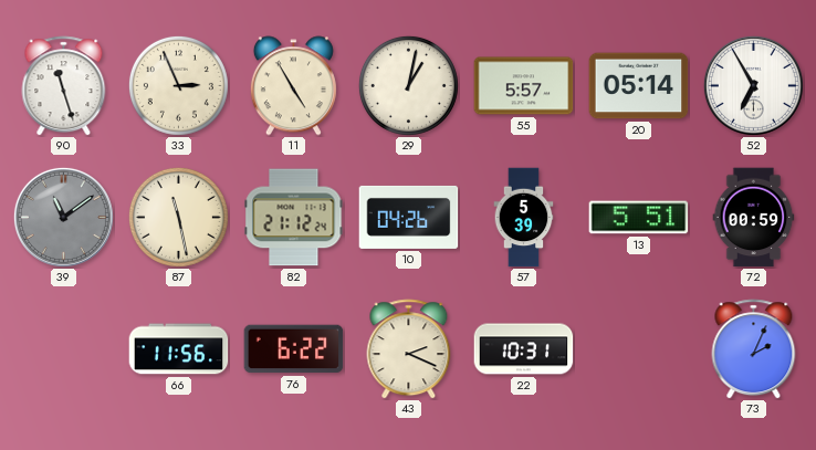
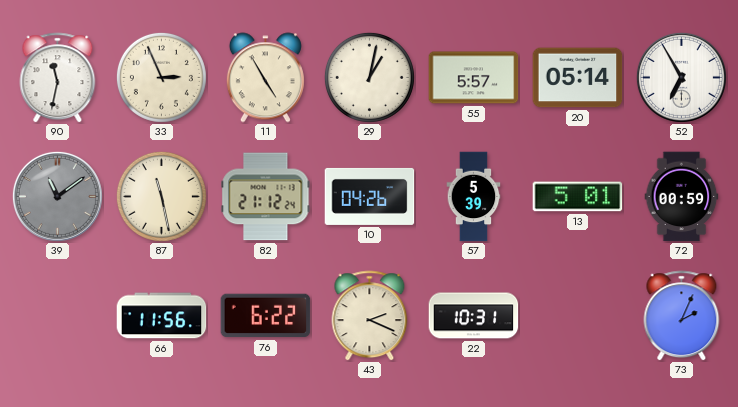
90: 11:27 -> 11:32 (58, 78)
13: 5:51 -> 5:01 (578, 197)
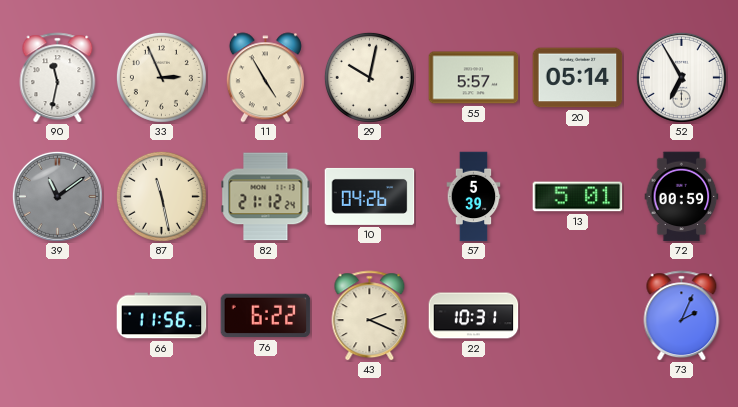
29: 1:02 -> 10:02 (369, 77)
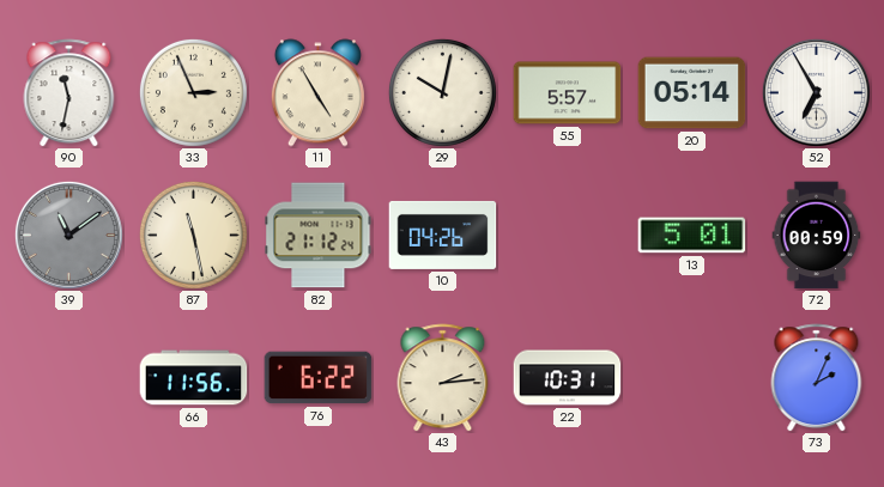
57: 5:39 -> none (474, 197)
43: 2:19 -> 2:14 (443, 378)
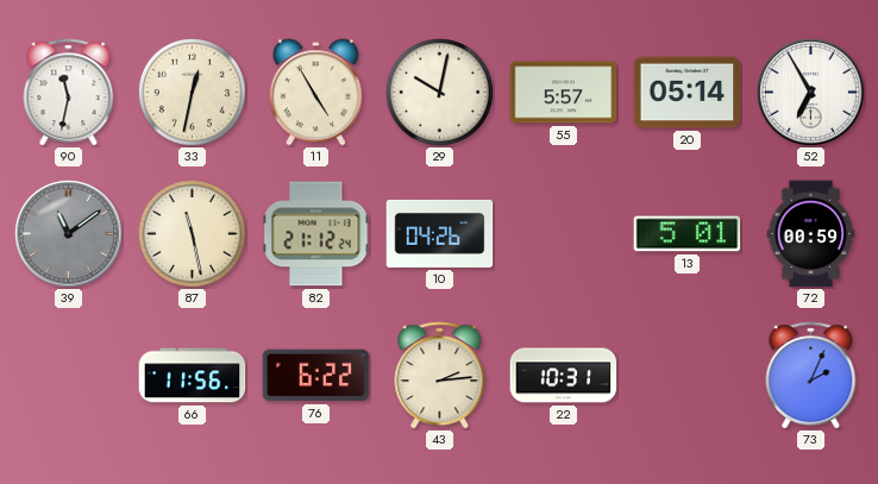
33: 2:56 -> 12:32 (192, 92)
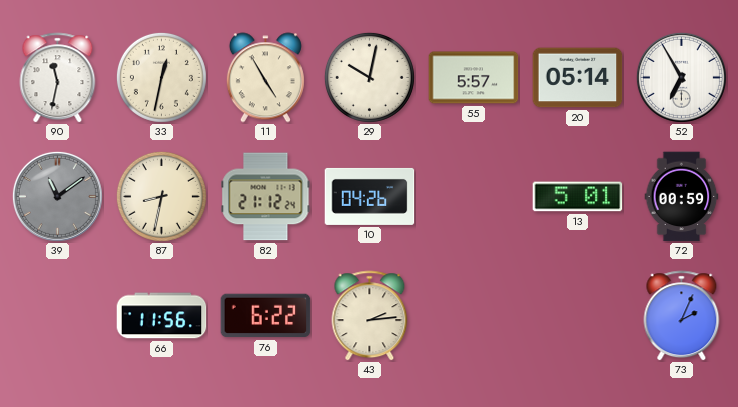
87: 11:28 -> 8:32 (161, 196)
22: 10:31 -> none (564, 376)
